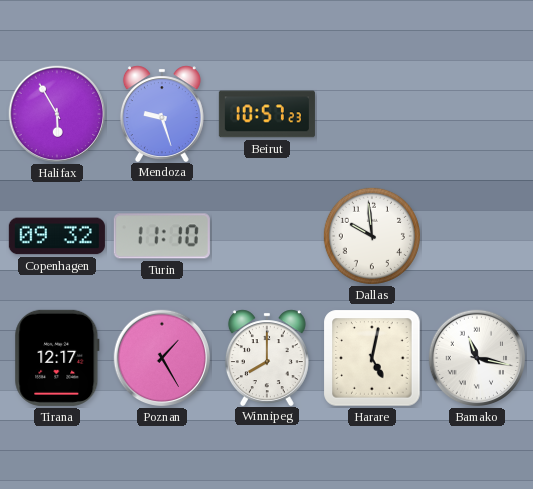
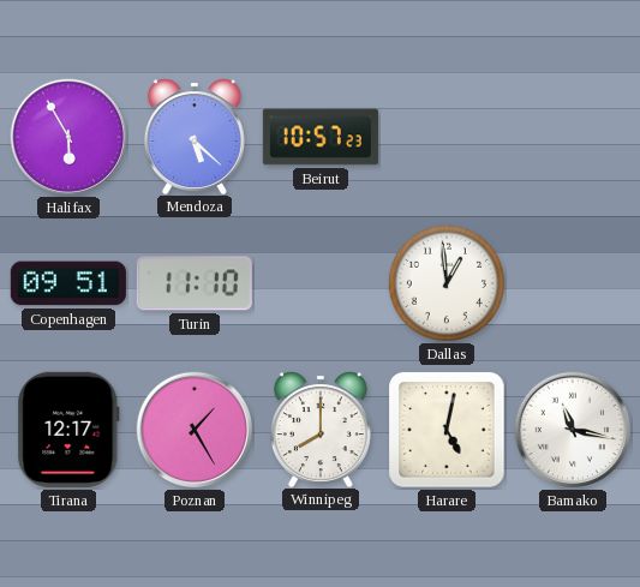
Mendoza: 9:27 -> 5:22 (195, 136)
Copenhagen: 09:32 -> 09:51 (68, 283)
Dallas: 9:59 -> 12:59 (447, 283)
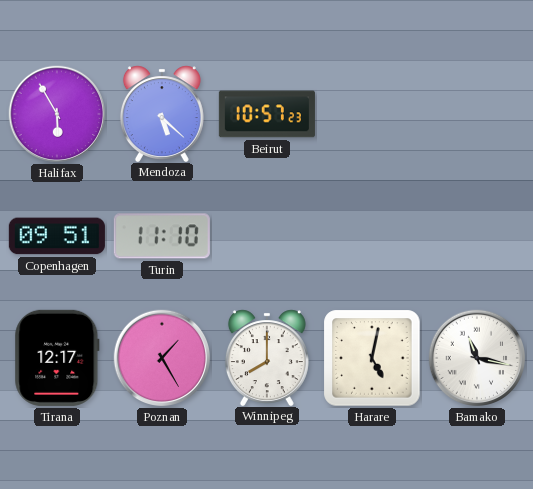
Dallas: 12:59 -> none (447, 283)
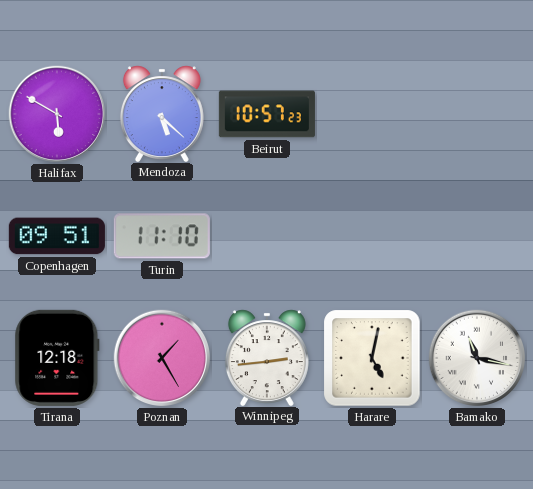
Halifax: 5:55 -> 5:50 (57, 114)
Tirana: 12:17 -> 12:18 (57, 358)
Winnipeg: 8:00 -> 2:44 (267, 357)
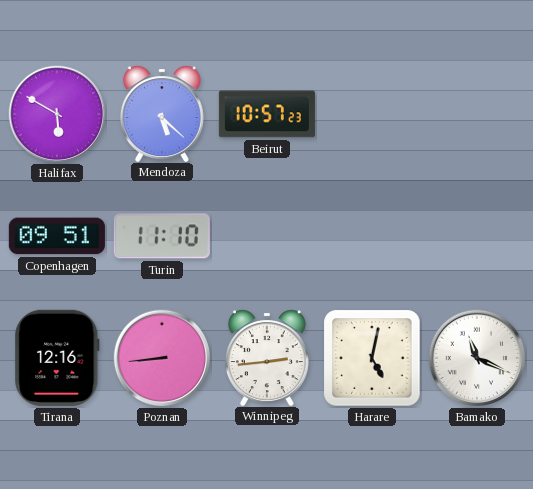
Tirana: 12:18 -> 12:16 (57, 358)
Poznan: 1:25 -> 8:44 (162, 358)
Bamako: 11:17 -> 11:19 (477, 358)
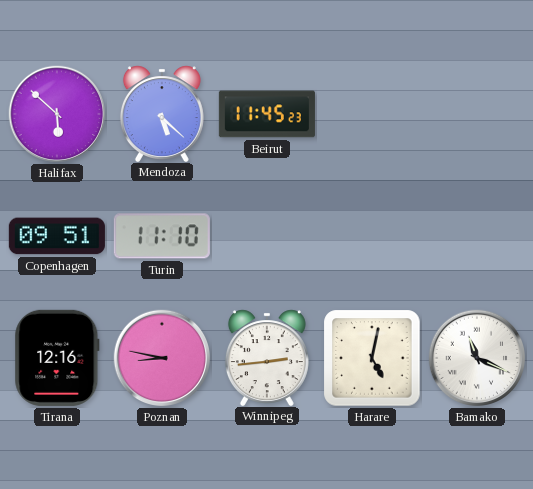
Halifax: 5:50 -> 5:52 (57, 114)
Beirut: 10:57 -> 11:45 (267, 114)
Poznan: 8:44 -> 8:47 (162, 358)
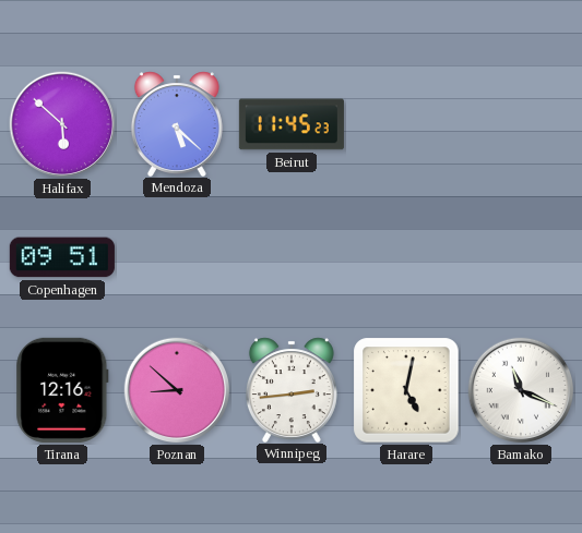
Turin: 11:10 -> none (162, 236)
Poznan: 8:47 -> 8:52 (177, 390)
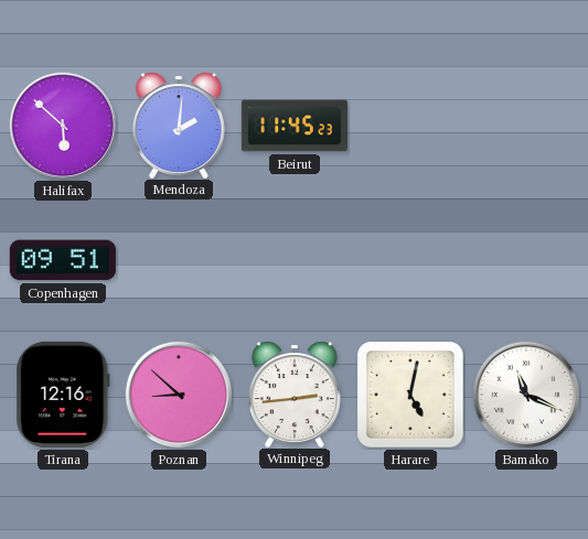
Mendoza: 5:22 -> 2:01 (179, 125)
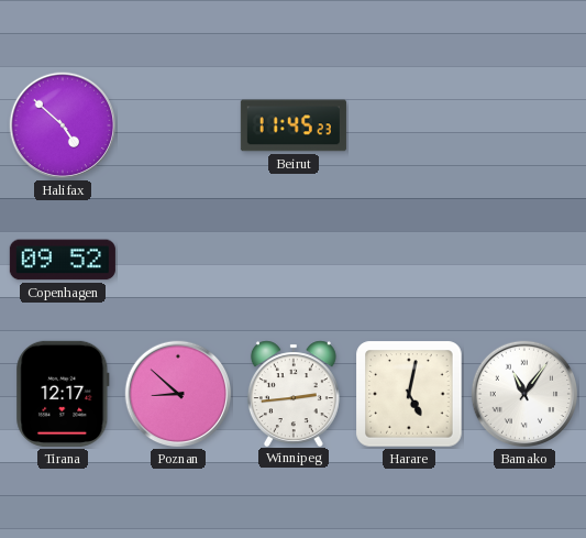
Halifax: 5:52 -> 4:52 (63, 125)
Mendoza: 2:01 -> none (179, 125)
Copenhagen: 09:51 -> 09:52 (63, 260)
Tirana: 12:16 -> 12:17 (63, 394)
Bamako: 11:19 -> 11:06 (524, 394)
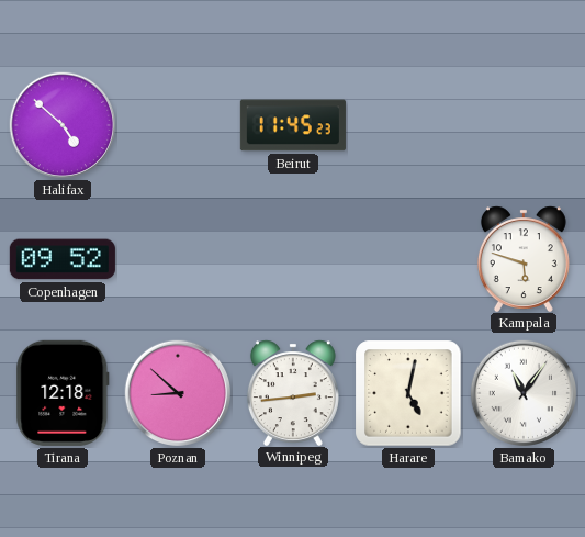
Kampala: none -> 5:48 (524, 258)
Tirana: 12:17 -> 12:18 (63, 393)
